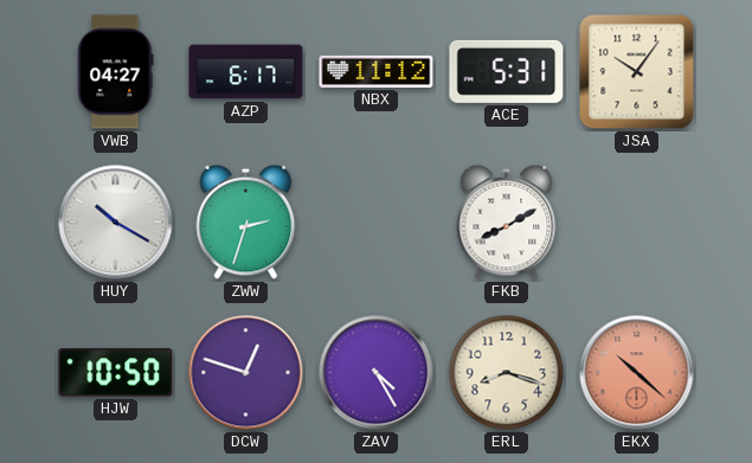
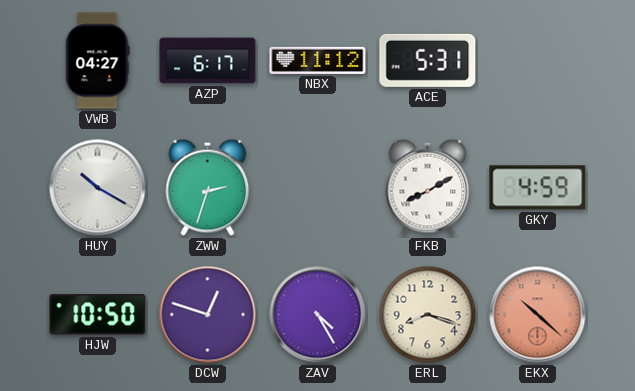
JSA: 10:06 -> none (637, 72)
GKY: none -> 4:59 (538, 188)
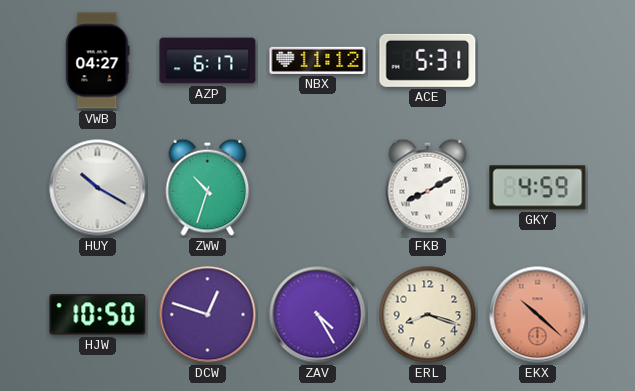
ZWW: 2:33 -> 10:33 (208, 187)
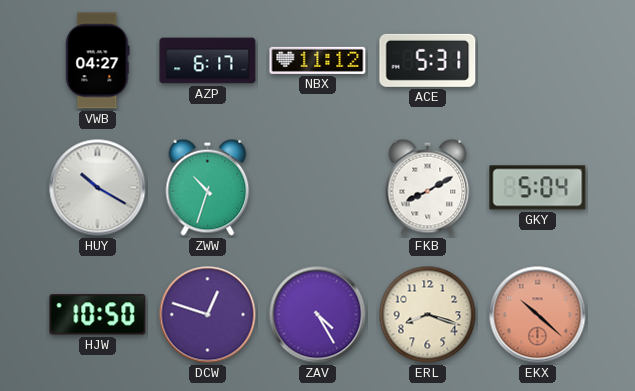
GKY: 4:59 -> 5:04 (538, 188)
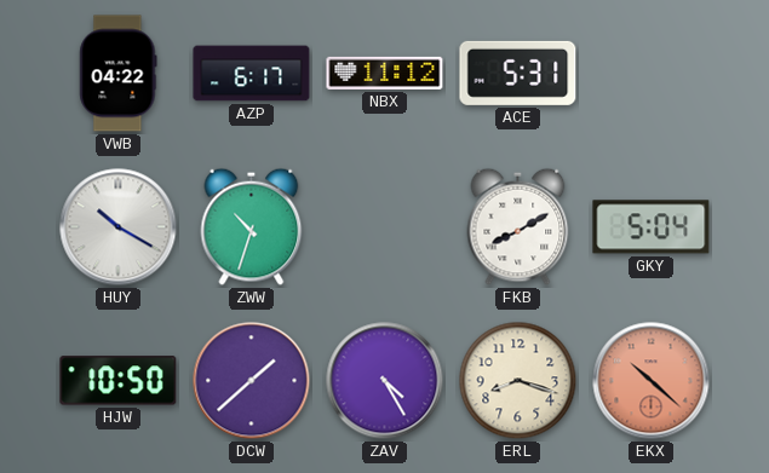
VWB: 04:27 -> 04:22 (119, 74)
DCW: 12:48 -> 1:38 (252, 381)
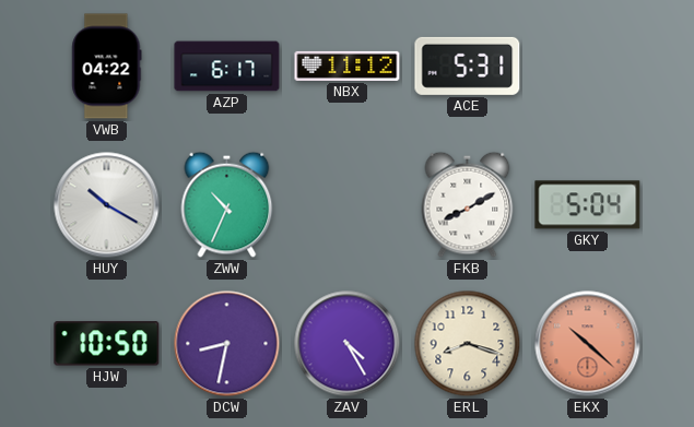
ZWW: 10:33 -> 10:34 (227, 204)
DCW: 1:38 -> 8:32 (227, 344)
